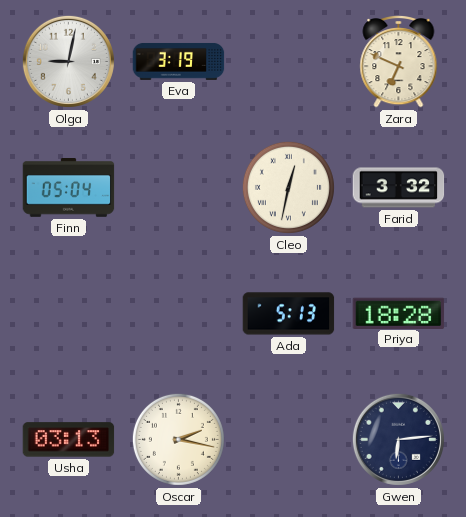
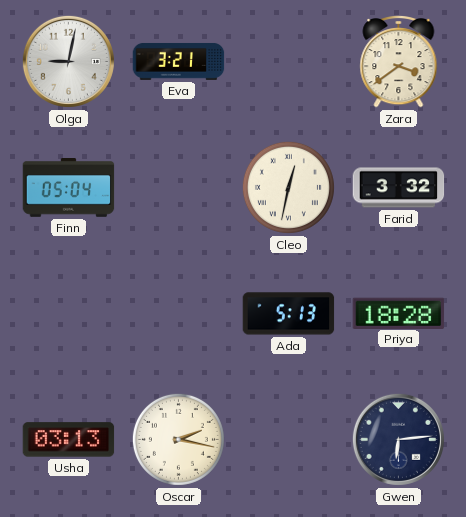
Eva: 3:19 -> 3:21 (179, 61)
Zara: 6:49 -> 3:39 (399, 61)
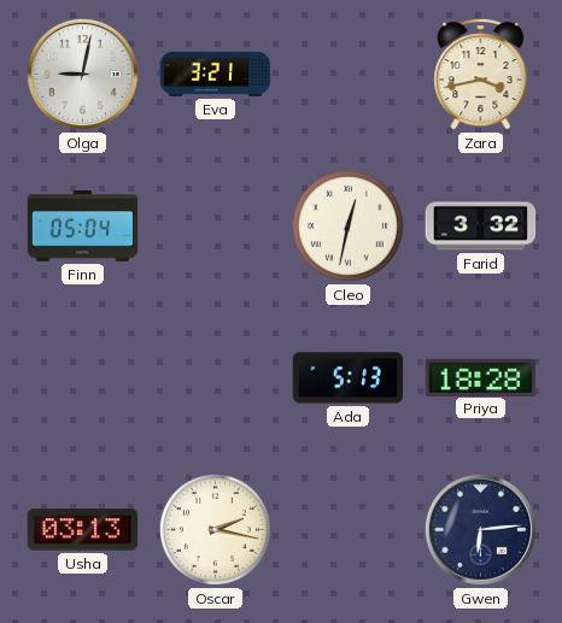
Zara: 3:39 -> 3:43 (481, 74)
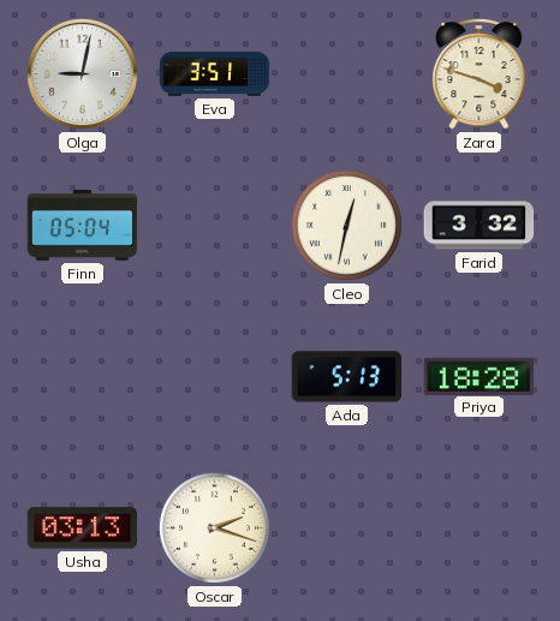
Eva: 3:21 -> 3:51 (215, 73)
Zara: 3:43 -> 3:48 (479, 73)
Oscar: 2:17 -> 2:18 (214, 527)
Gwen: 6:14 -> none (480, 529)
